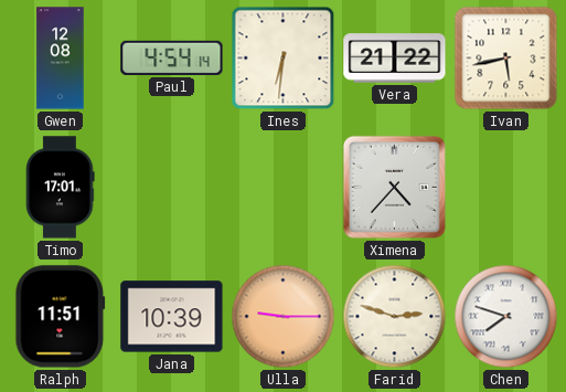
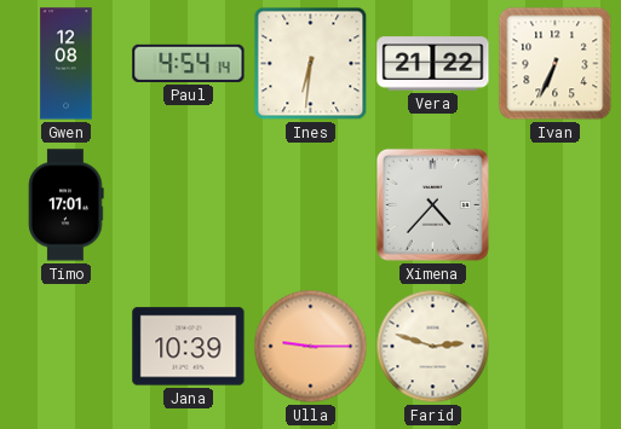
Ivan: 5:43 -> 6:34 (556, 64)
Ralph: 11:51 -> none (61, 317)
Chen: 7:48 -> none (506, 317)
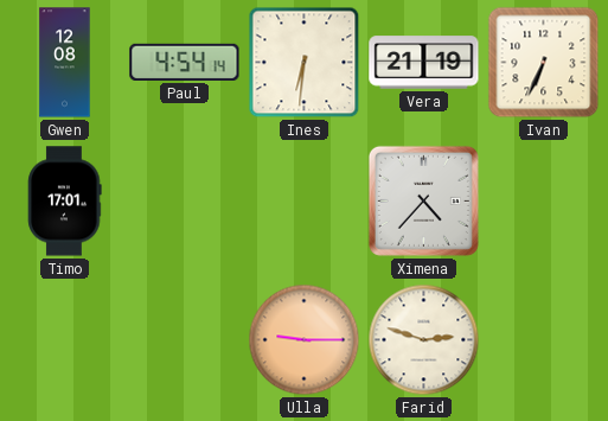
Vera: 21:22 -> 21:19 (424, 63)
Jana: 10:39 -> none (189, 347)
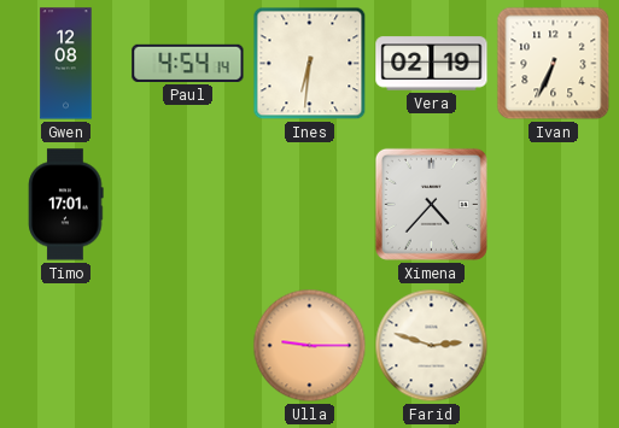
Vera: 21:19 -> 02:19 (432, 64)
